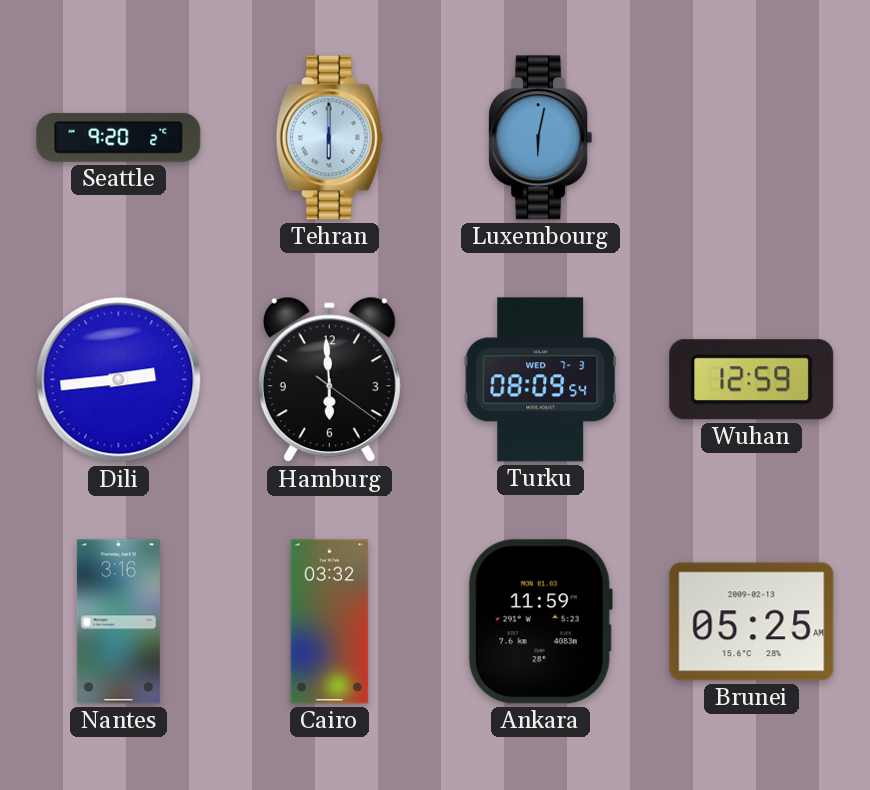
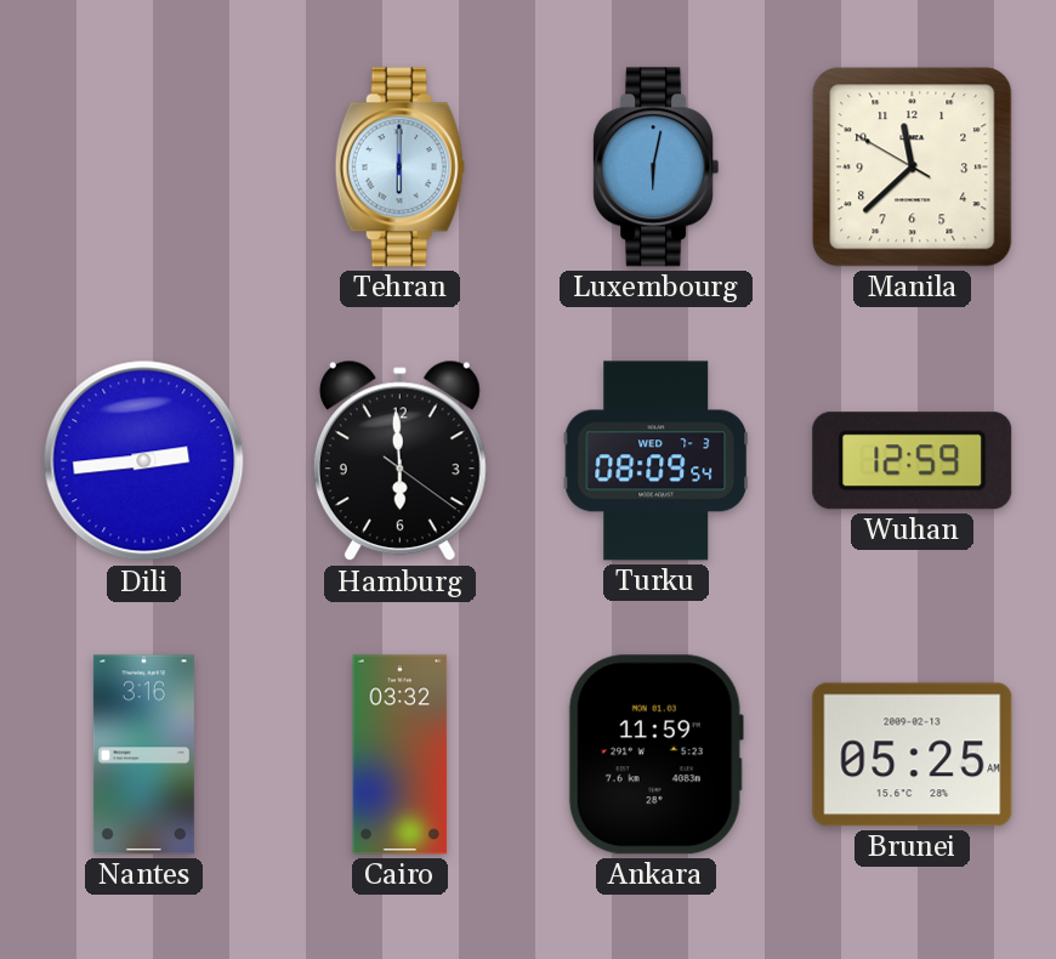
Seattle: 9:20 -> none (119, 137)
Manila: none -> 11:37 (913, 168)
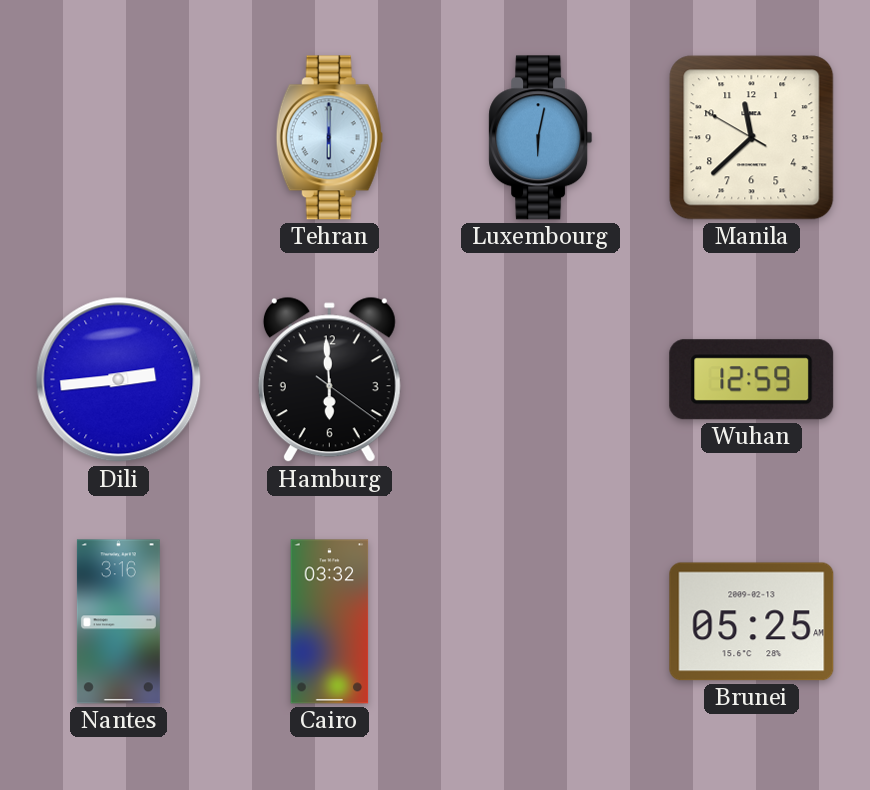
Turku: 08:09 -> none (657, 461)
Ankara: 11:59 -> none (655, 755)
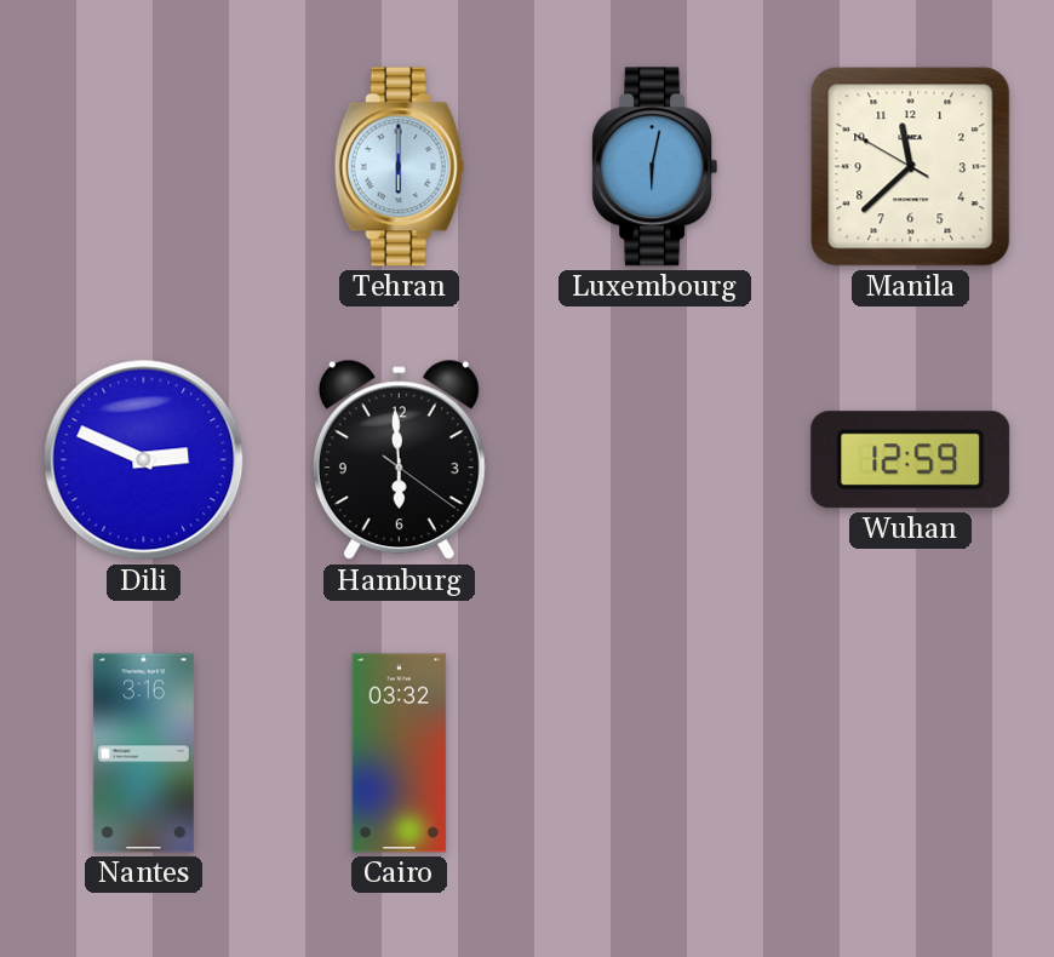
Dili: 2:44 -> 2:49 (144, 460)
Brunei: 05:25 -> none (752, 622)
